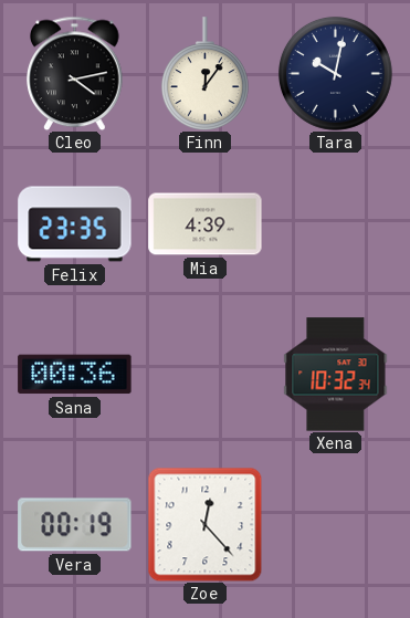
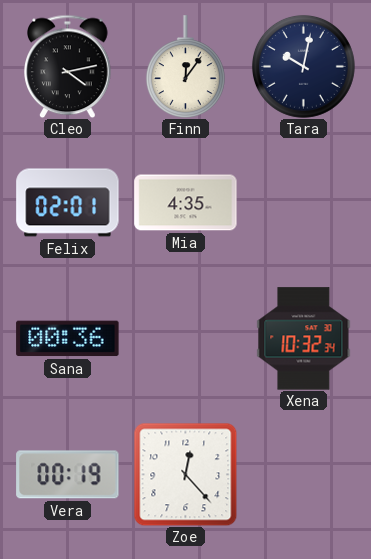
Felix: 23:35 -> 02:01 (68, 203)
Mia: 4:39 -> 4:35 (186, 203)
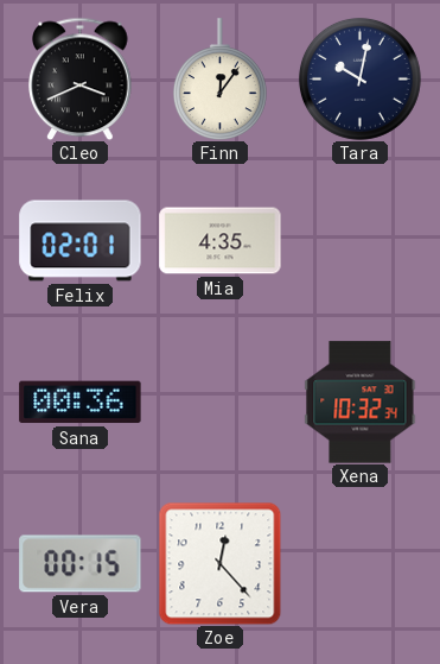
Cleo: 4:13 -> 3:41 (81, 78)
Vera: 00:19 -> 00:15 (81, 564)
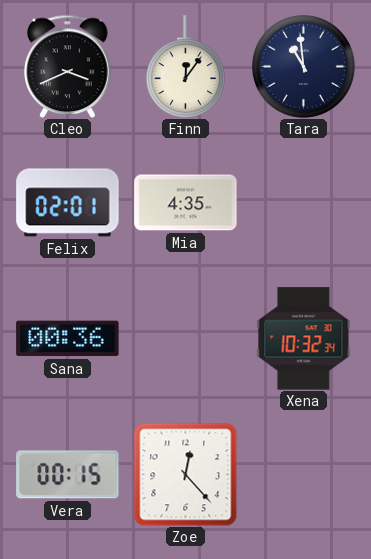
Tara: 10:02 -> 10:59 (303, 66)
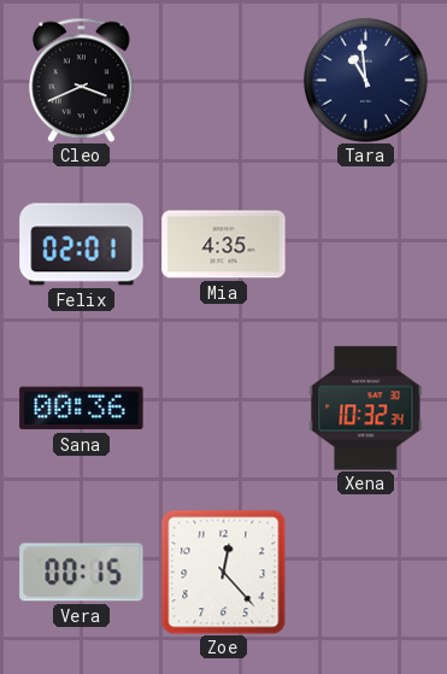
Finn: 12:06 -> none (185, 67)
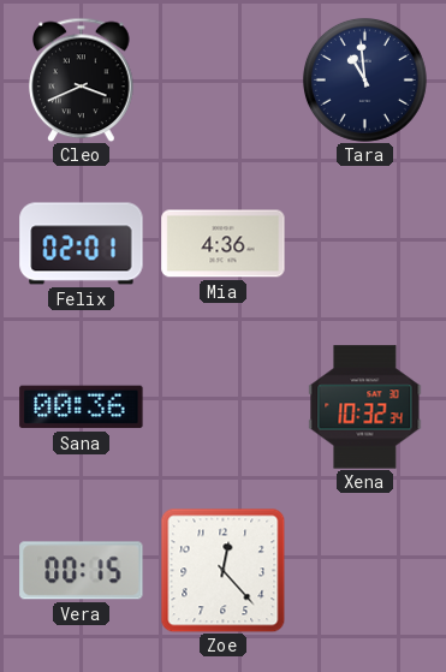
Mia: 4:35 -> 4:36 (224, 244)
